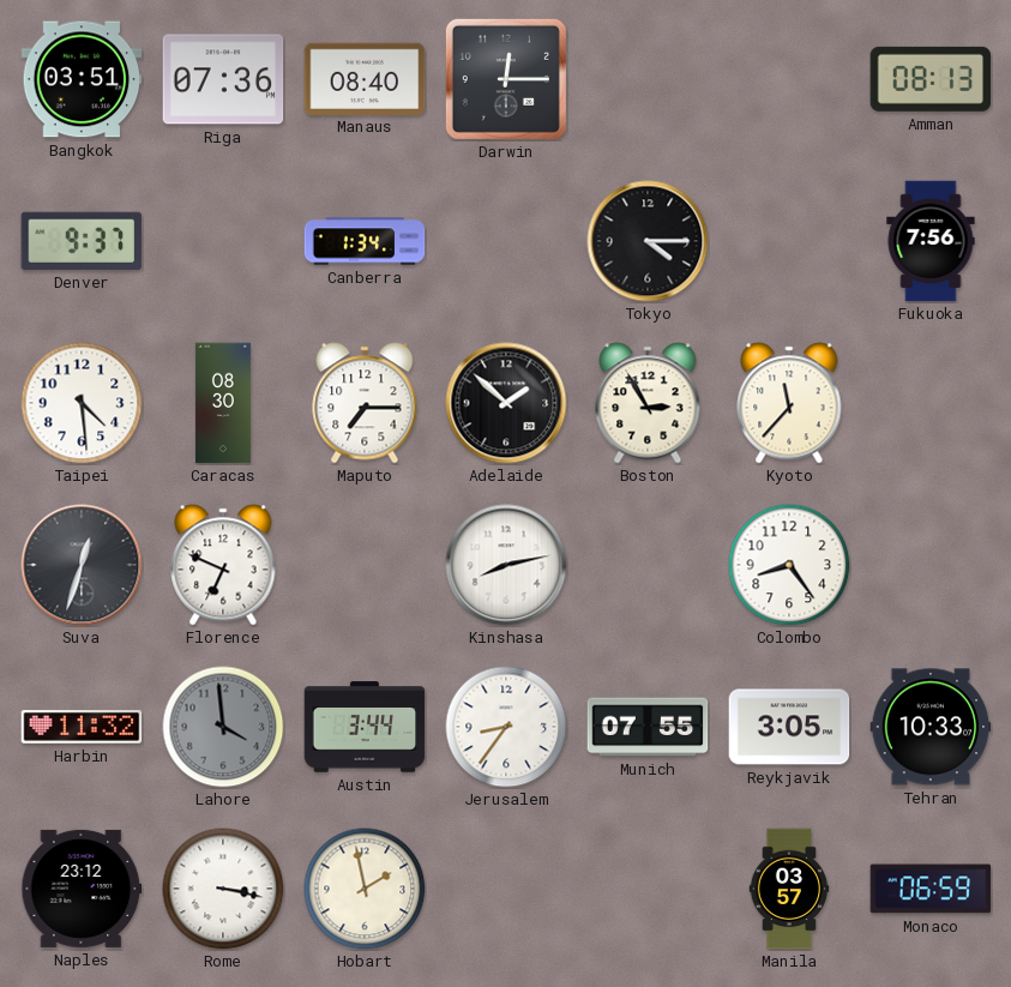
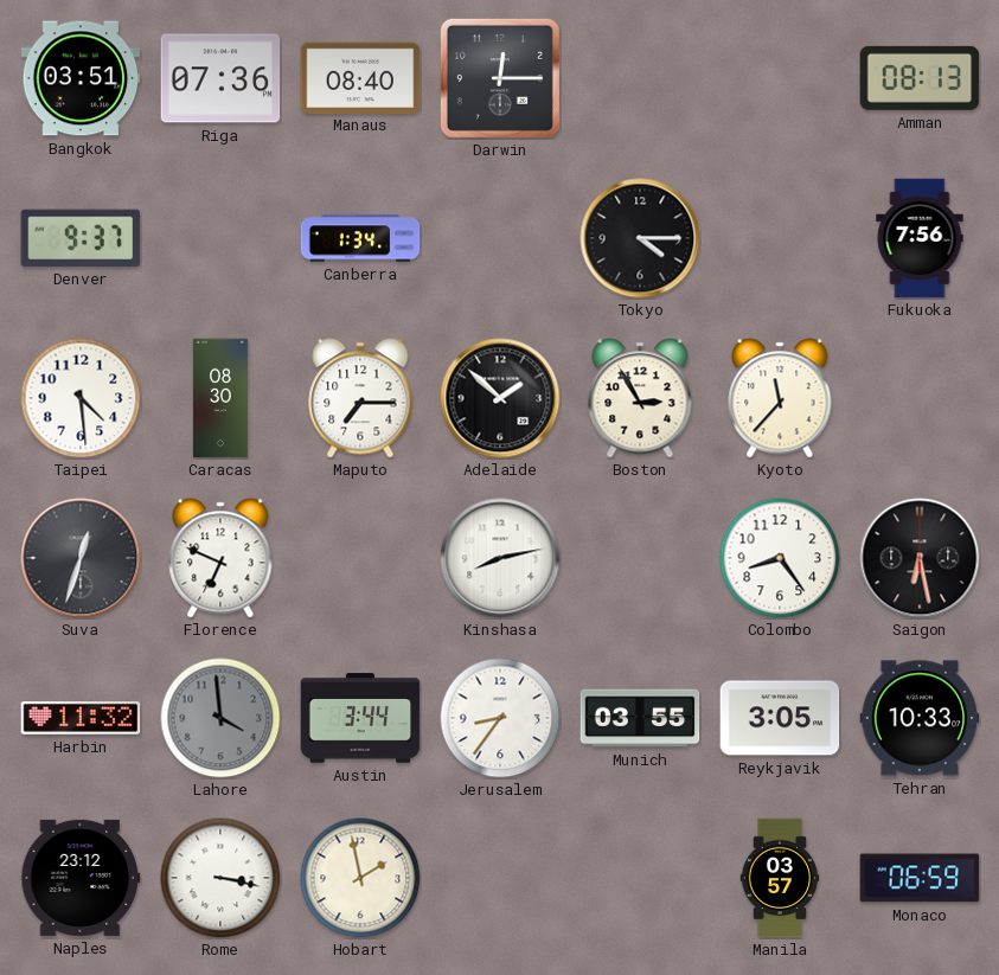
Saigon: none -> 6:28 (920, 558)
Munich: 07:55 -> 03:55 (640, 718)
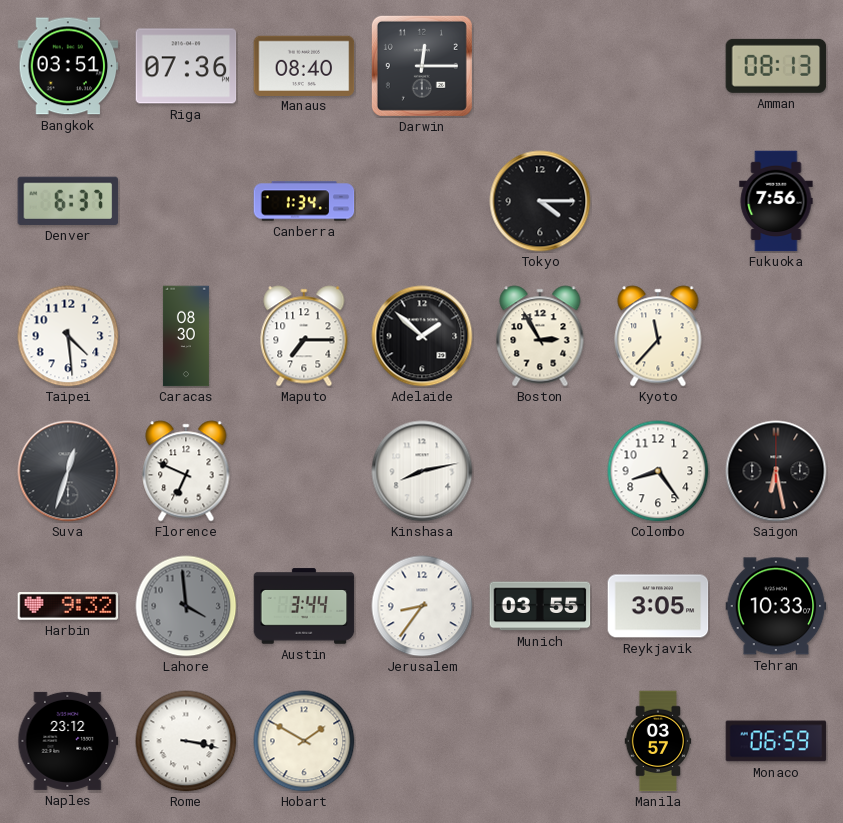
Denver: 9:37 -> 6:37 (68, 201)
Harbin: 11:32 -> 9:32 (68, 607)
Hobart: 1:58 -> 1:50 (304, 741)
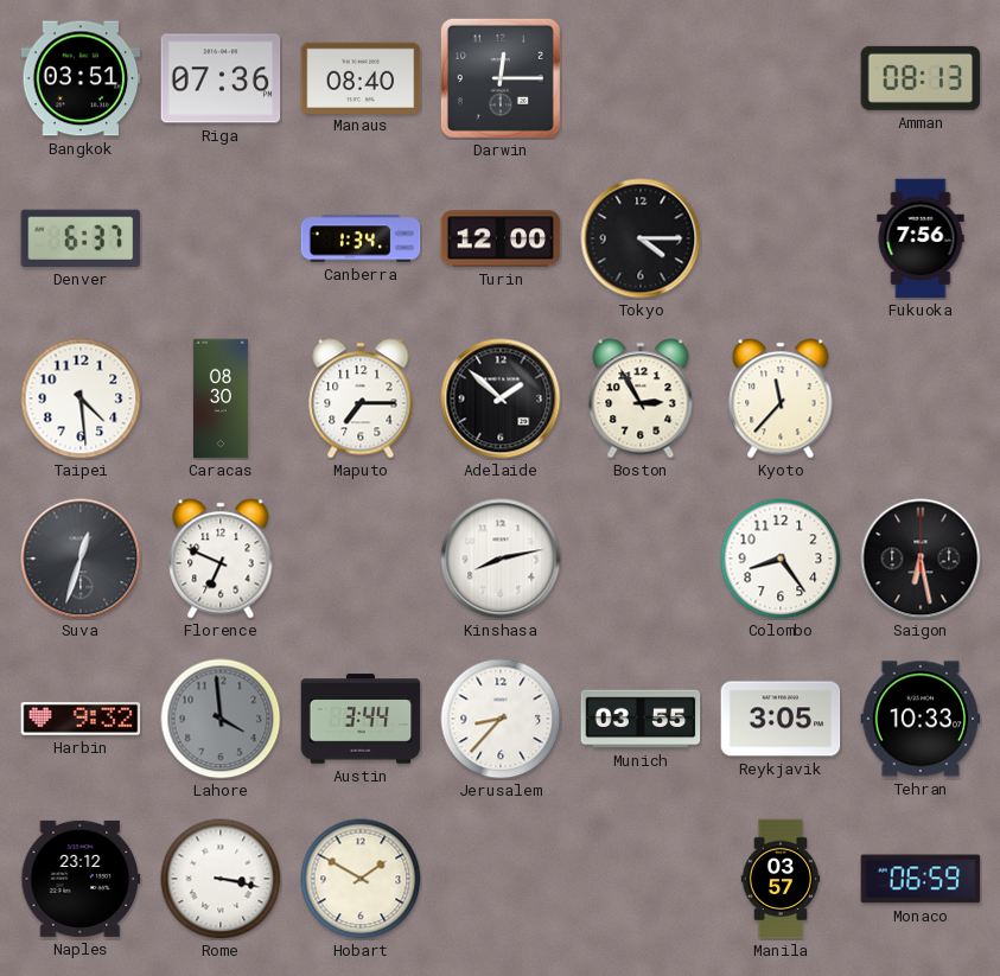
Turin: none -> 12:00 (501, 238)
Jerusalem: 8:36 -> 8:37 (501, 719)
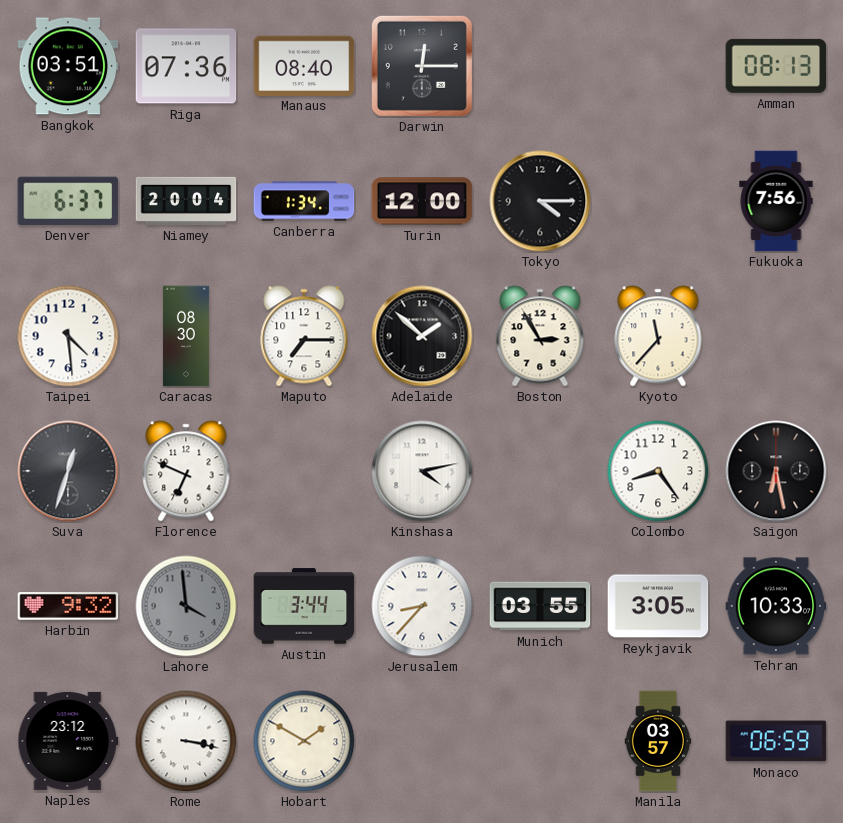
Niamey: none -> 20:04 (186, 201)
Kinshasa: 8:13 -> 4:13 (422, 471)
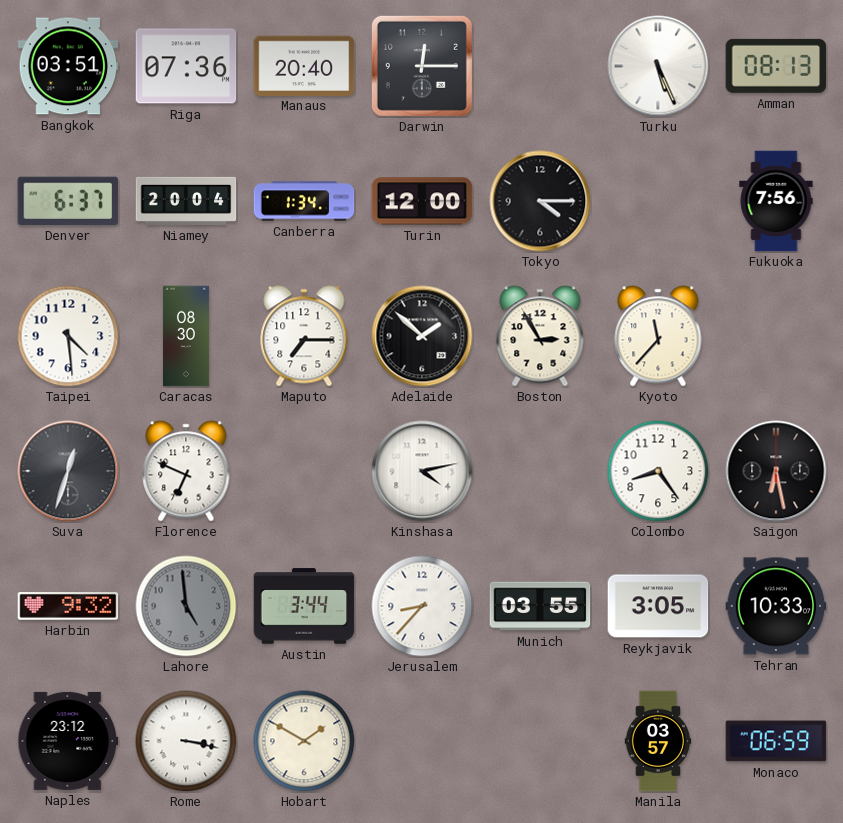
Manaus: 08:40 -> 20:40 (304, 65)
Turku: none -> 5:26 (658, 66)
Lahore: 3:59 -> 4:59 (186, 606)
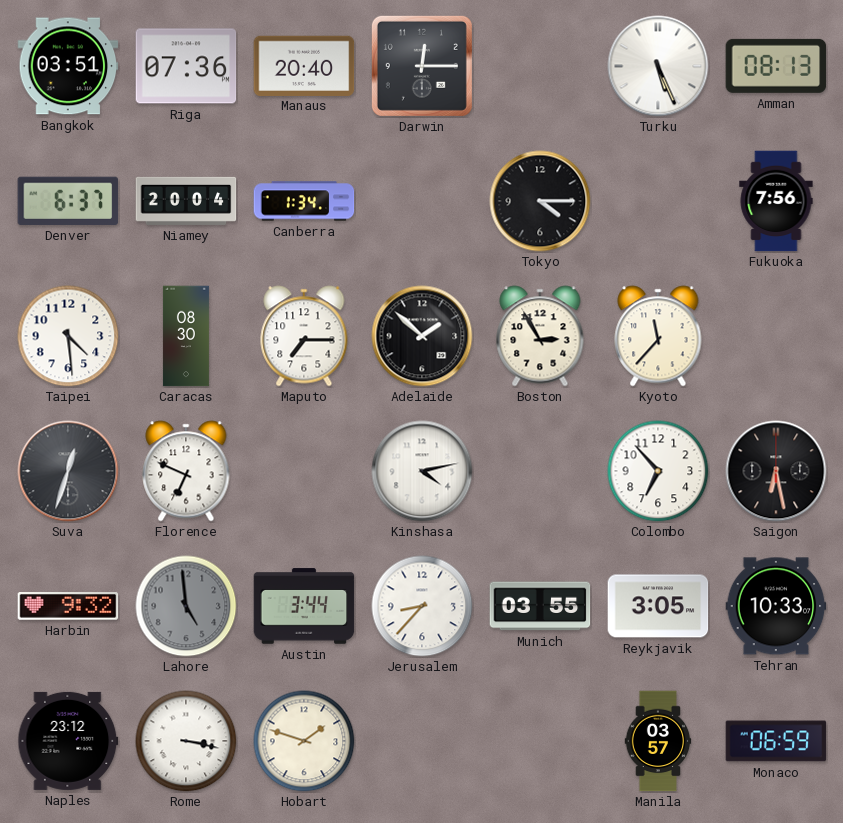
Turin: 12:00 -> none (422, 201)
Colombo: 8:24 -> 6:53 (658, 471)
Hobart: 1:50 -> 1:48 (304, 741)
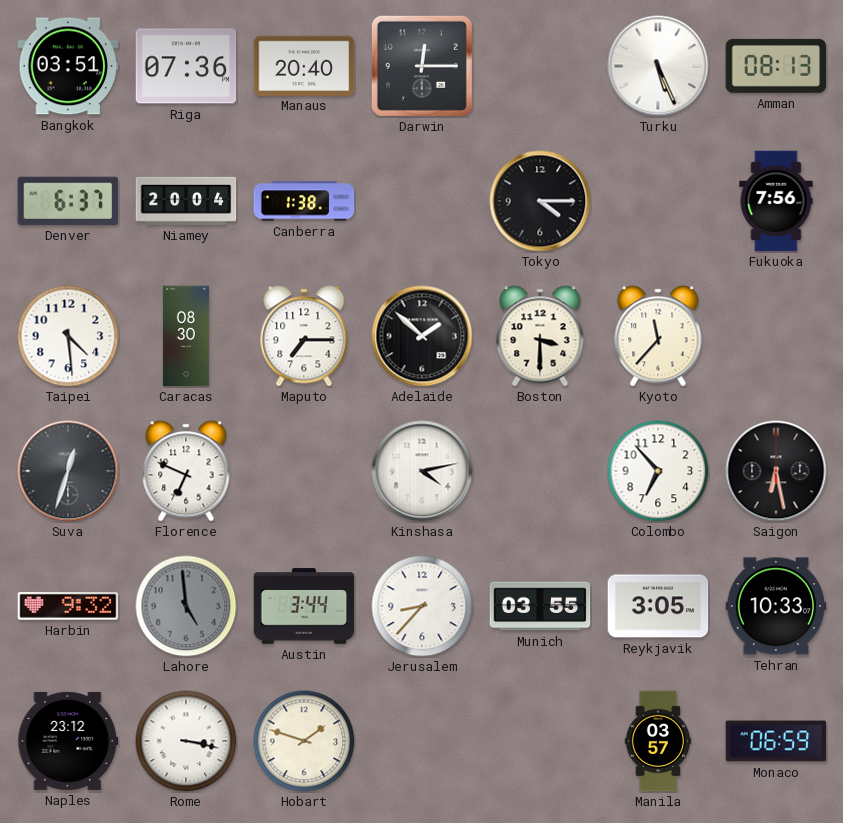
Canberra: 1:34 -> 1:38 (304, 201)
Boston: 2:55 -> 3:30 (540, 336)
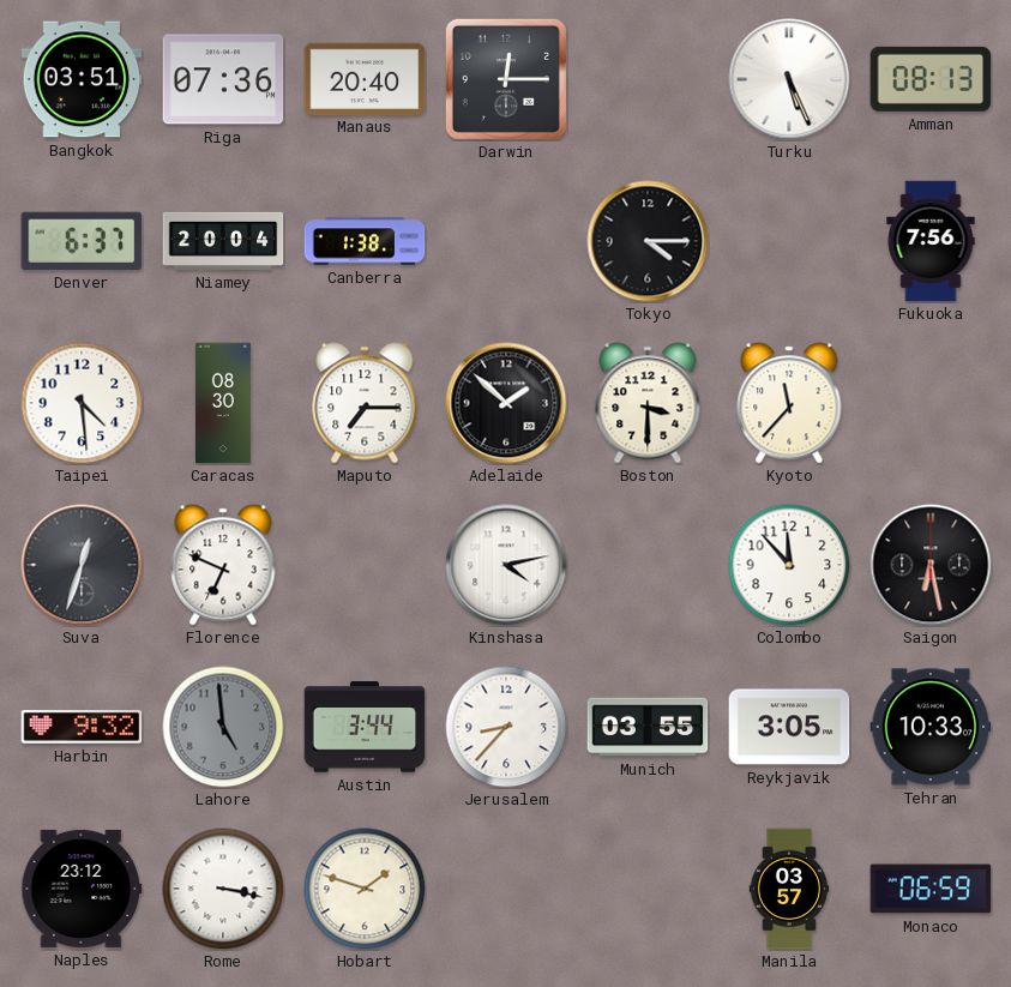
Colombo: 6:53 -> 11:53 (789, 565)
